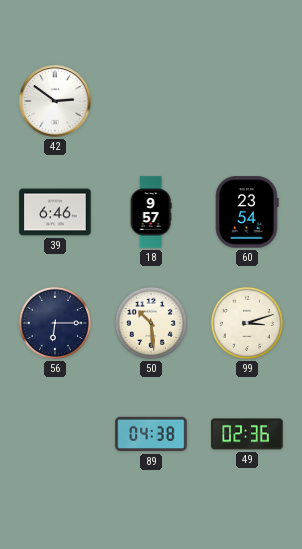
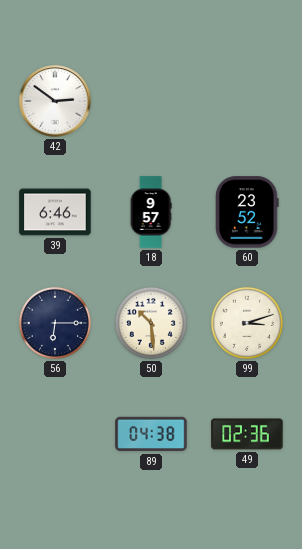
60: 23:54 -> 23:52 (247, 212)
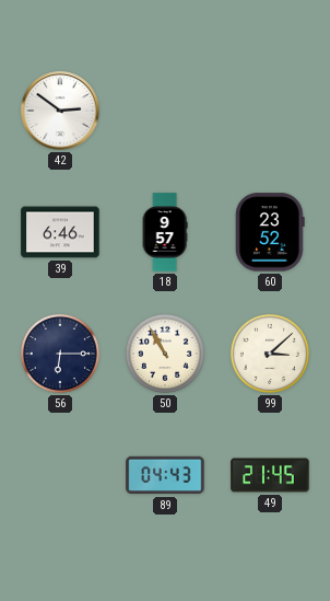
50: 10:29 -> 10:55 (165, 354)
99: 3:12 -> 3:08 (270, 354)
89: 04:38 -> 04:43 (165, 475)
49: 02:36 -> 21:45 (270, 475)
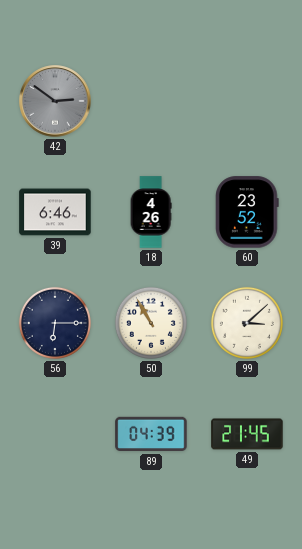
42 dial: white -> grey (55, 101)
18: 9:57 -> 4:26 (151, 212)
89: 04:43 -> 04:39 (151, 434)
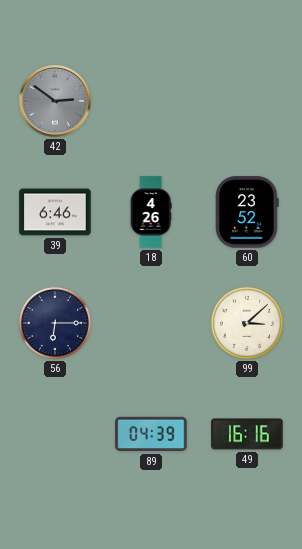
50: 10:55 -> none (151, 323)
49: 21:45 -> 16:16 (247, 434)
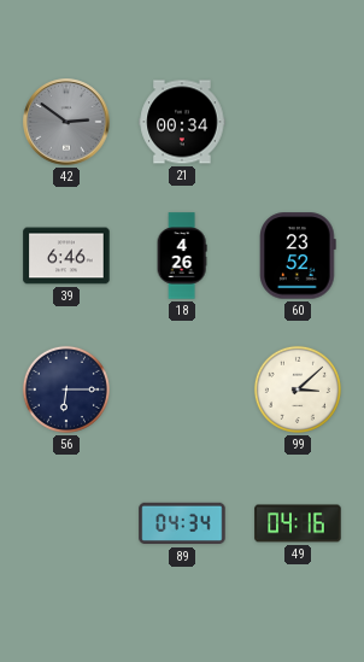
21: none -> 00:34 (182, 122)
89: 04:39 -> 04:34 (182, 523)
49: 16:16 -> 04:16 (298, 523)
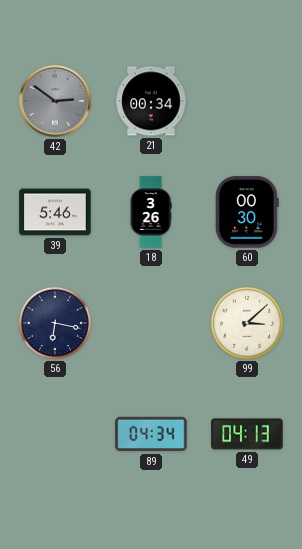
39: 6:46 -> 5:46 (55, 212)
18: 4:26 -> 3:26 (151, 212)
60: 23:52 -> 00:30 (247, 212)
56: 6:15 -> 6:17 (55, 323)
49: 04:16 -> 04:13 (247, 434)
